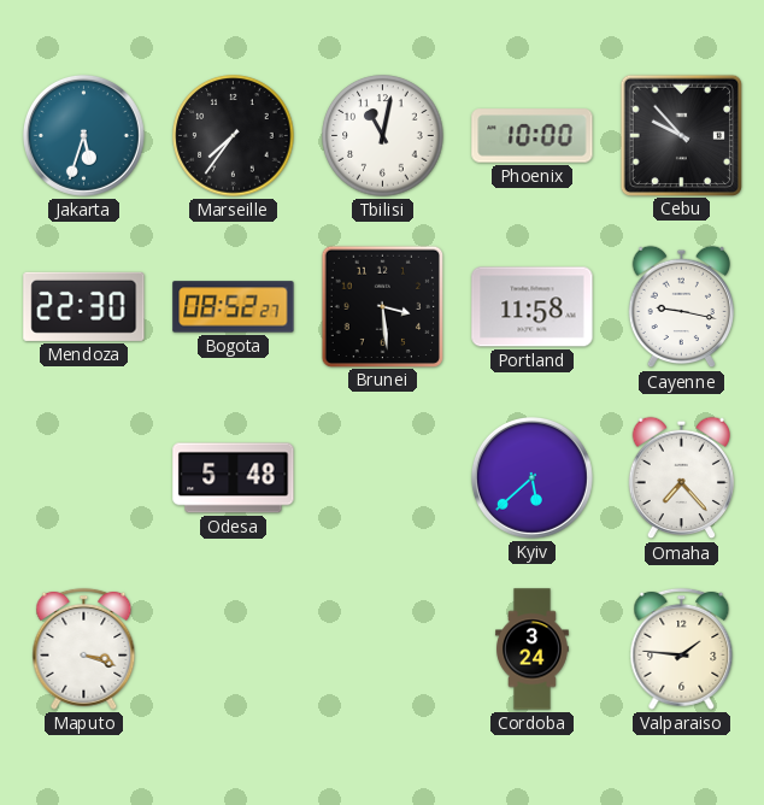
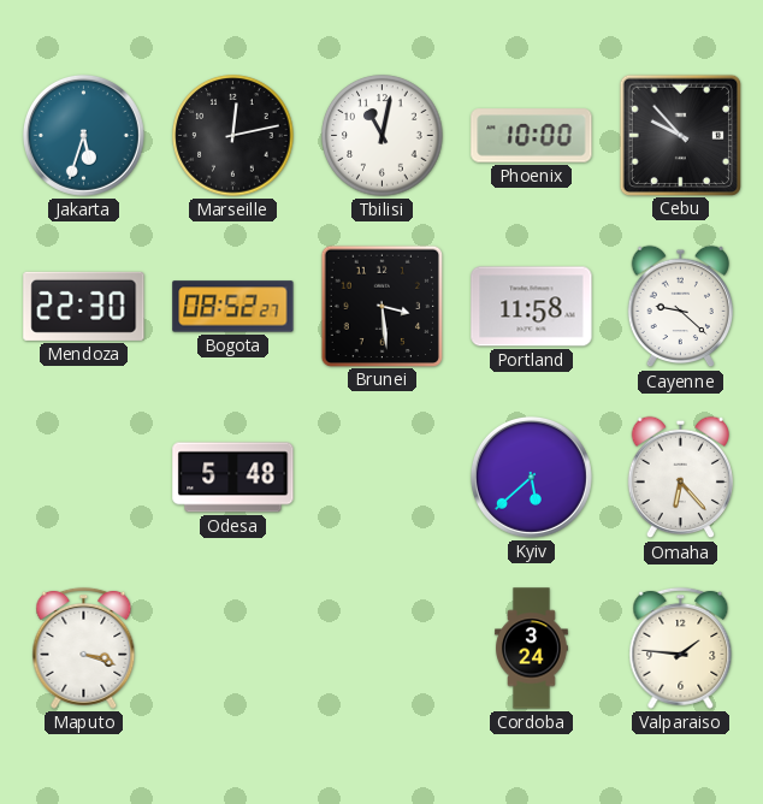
Marseille: 7:36 -> 12:13 (233, 136)
Cayenne: 9:17 -> 9:22 (680, 307)
Omaha: 7:23 -> 6:23 (680, 478)
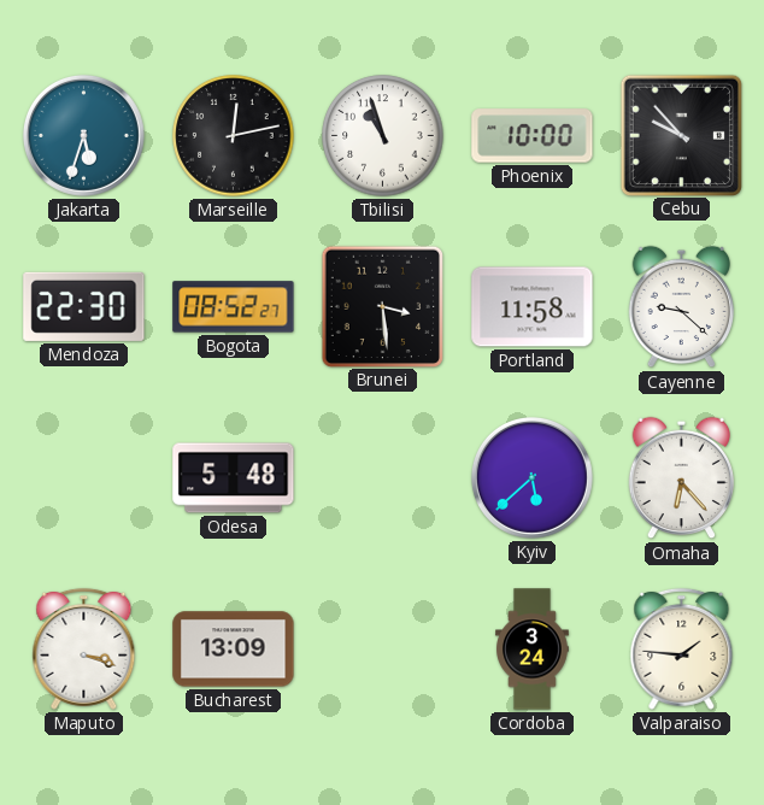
Tbilisi: 11:02 -> 10:57 (383, 136)
Bucharest: none -> 13:09 (234, 650)
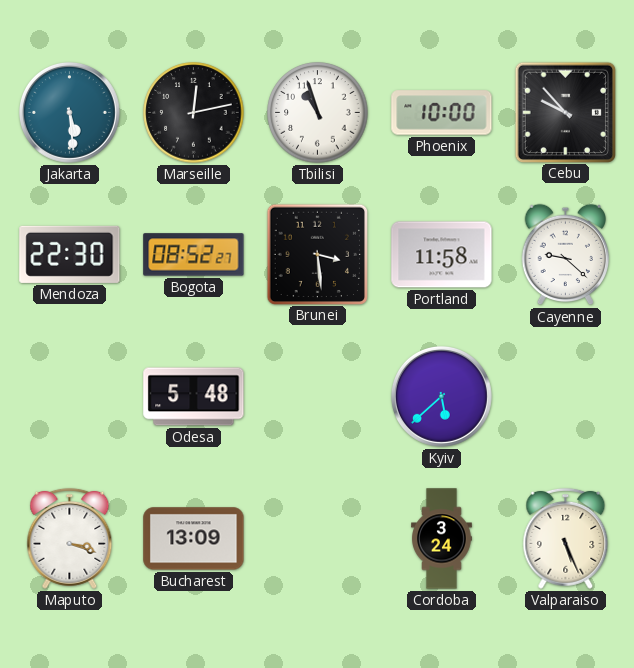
Jakarta: 5:33 -> 5:29 (69, 112)
Omaha: 6:23 -> none (681, 478)
Valparaiso: 1:46 -> 5:26 (566, 538)
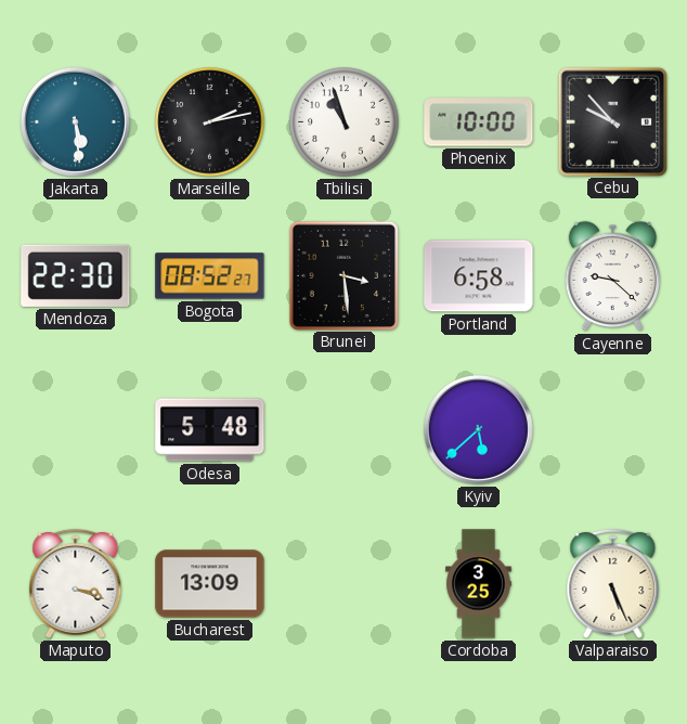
Marseille: 12:13 -> 2:13 (210, 122)
Portland: 11:58 -> 6:58 (479, 276)
Cordoba: 3:24 -> 3:25 (479, 584)
